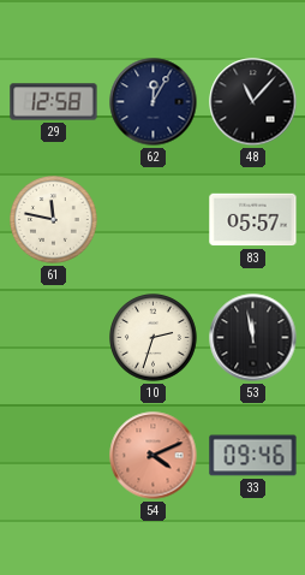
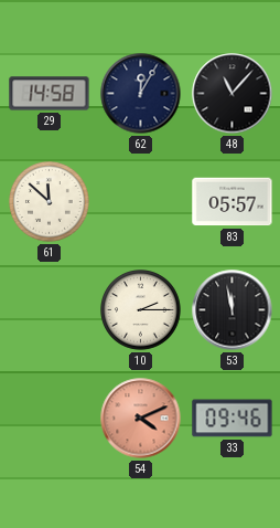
29: 12:58 -> 14:58 (50, 94)
61: 11:47 -> 11:52 (50, 202)
10: 2:33 -> 2:15 (141, 310)
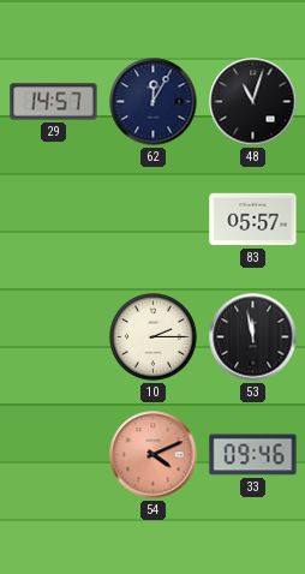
29: 14:58 -> 14:57 (54, 102)
48: 11:07 -> 11:03 (253, 102)
61: 11:52 -> none (50, 202)
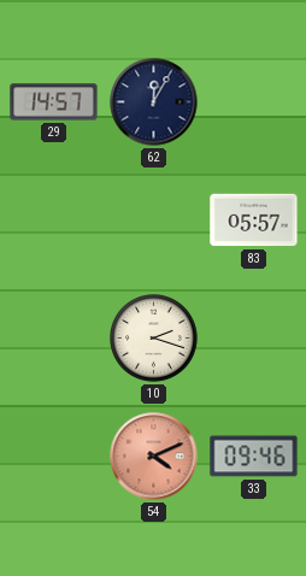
48: 11:03 -> none (253, 102)
10: 2:15 -> 2:18 (154, 339)
53: 11:58 -> none (253, 337)
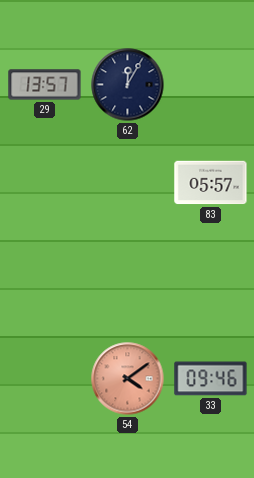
29: 14:57 -> 13:57 (45, 85)
10: 2:18 -> none (154, 339)
54: 4:11 -> 4:09 (128, 379)
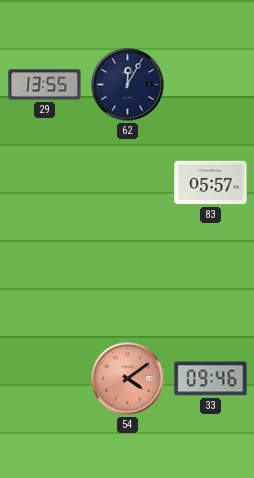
29: 13:57 -> 13:55 (45, 85)
